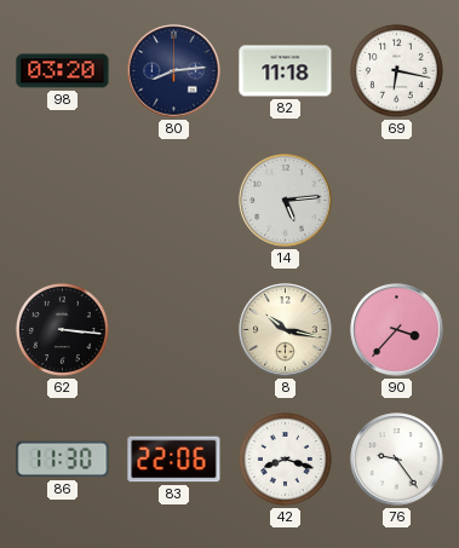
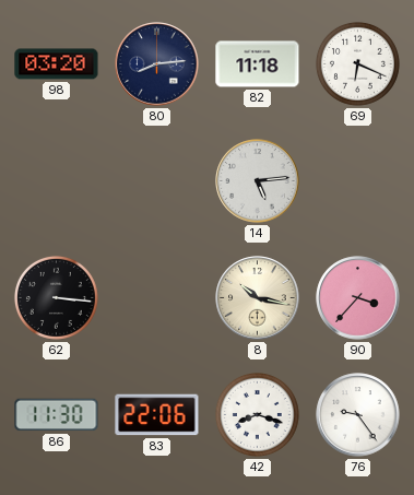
69: 6:17 -> 6:19 (357, 63)
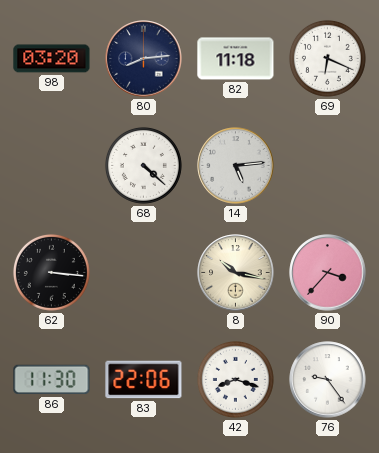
68: none -> 4:22 (143, 165)
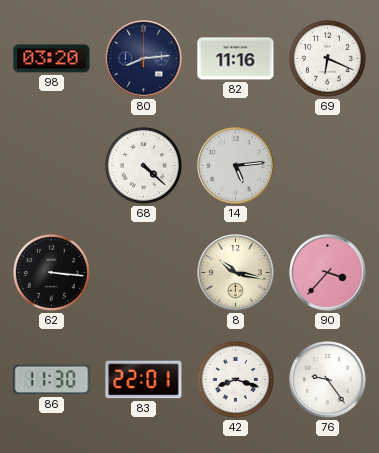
82: 11:18 -> 11:16 (236, 59)
83: 22:06 -> 22:01 (144, 380)
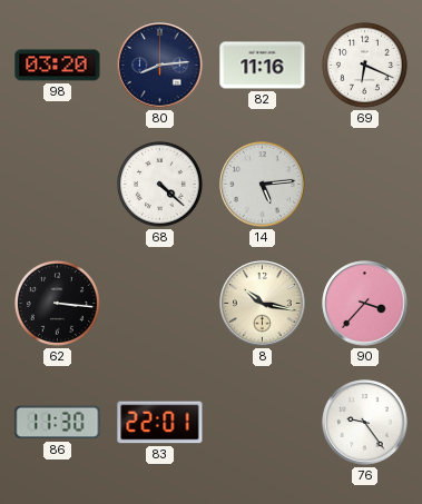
42: 8:18 -> none (235, 379)
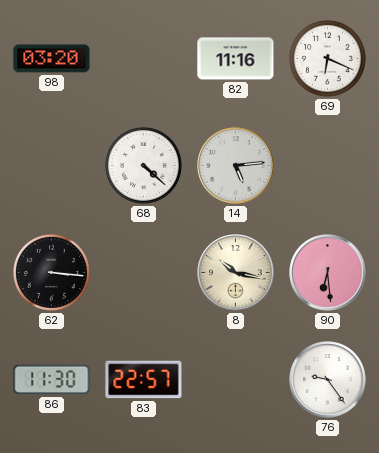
80: 8:14 -> none (160, 66)
90: 3:37 -> 6:29 (328, 273)
83: 22:01 -> 22:57 (144, 380)
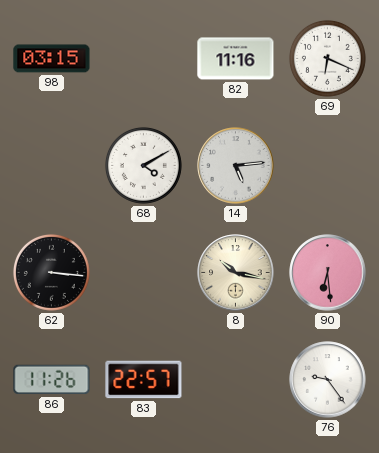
98: 03:20 -> 03:15 (52, 59)
68: 4:22 -> 4:10 (143, 165)
86: 11:30 -> 11:26 (52, 380)
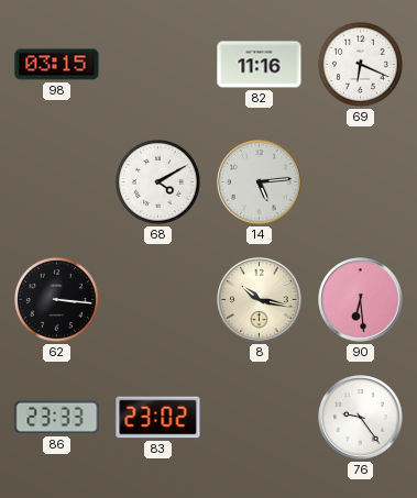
86: 11:26 -> 23:33 (57, 418)
83: 22:57 -> 23:02 (158, 418)
